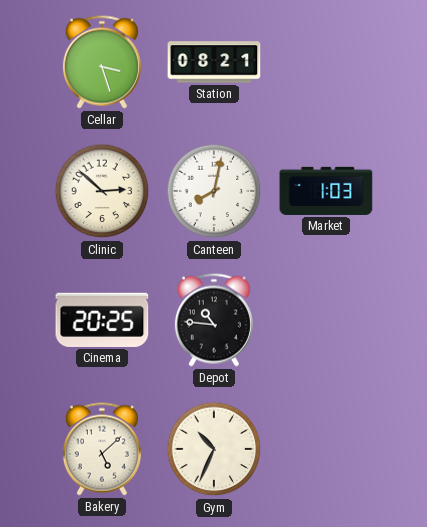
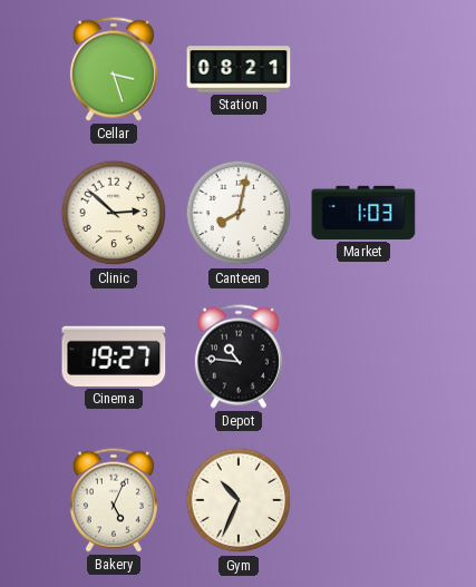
Cinema: 20:25 -> 19:27 (114, 356)
Bakery: 5:08 -> 5:04 (114, 500)
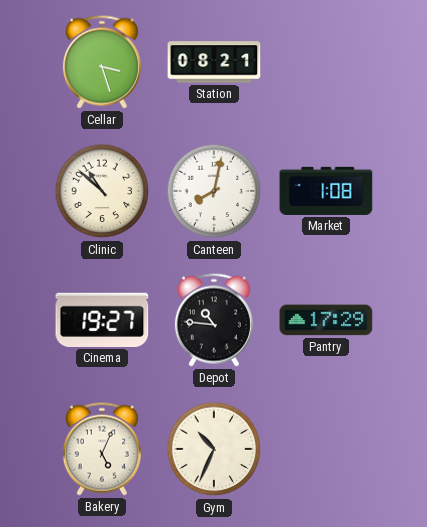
Clinic: 2:52 -> 10:52 (102, 191)
Market: 1:03 -> 1:08 (326, 191)
Pantry: none -> 17:29 (326, 320)
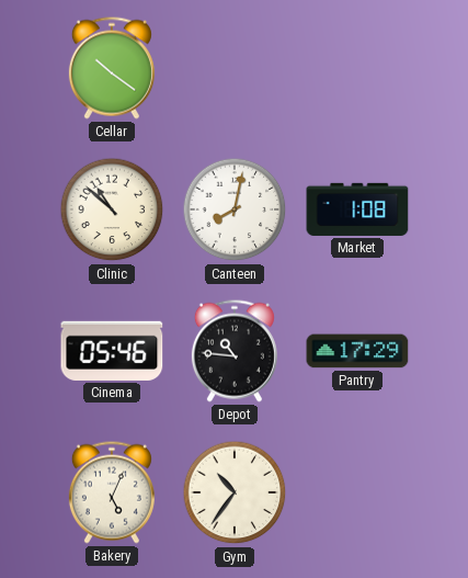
Cellar: 3:27 -> 10:21 (112, 68)
Station: 08:21 -> none (214, 62)
Cinema: 19:27 -> 05:46 (112, 351)
Gym: 10:34 -> 10:36 (235, 492)
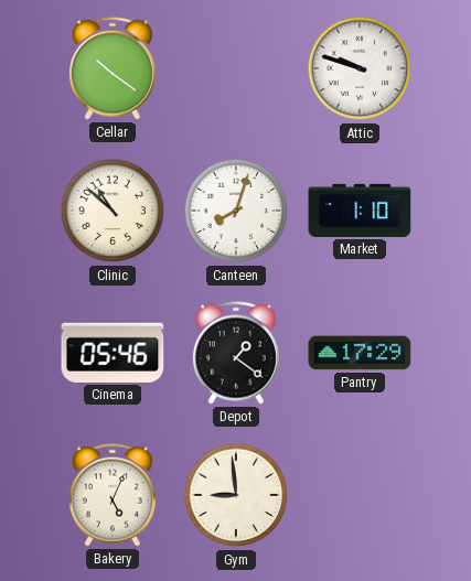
Attic: none -> 9:48 (360, 68)
Canteen: 8:02 -> 8:03 (236, 211)
Market: 1:08 -> 1:10 (360, 211)
Depot: 10:46 -> 1:21 (236, 353)
Gym: 10:36 -> 8:59 (236, 495)
